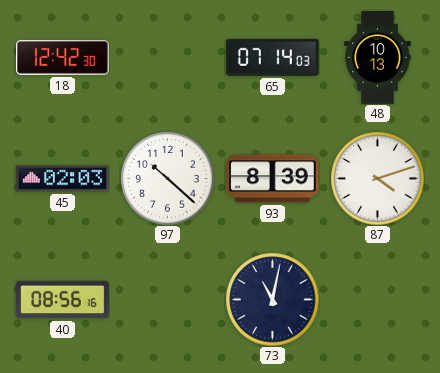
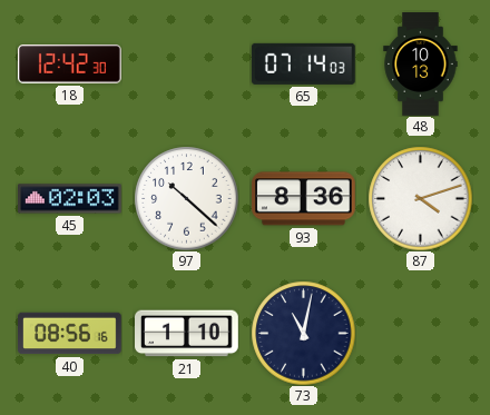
93: 8:39 -> 8:36 (304, 199)
21: none -> 1:10 (187, 334)
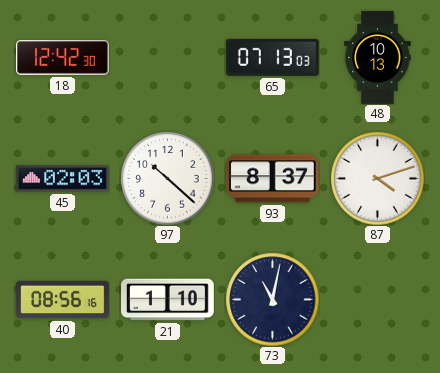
65: 07:14 -> 07:13 (272, 57)
93: 8:36 -> 8:37 (273, 179)
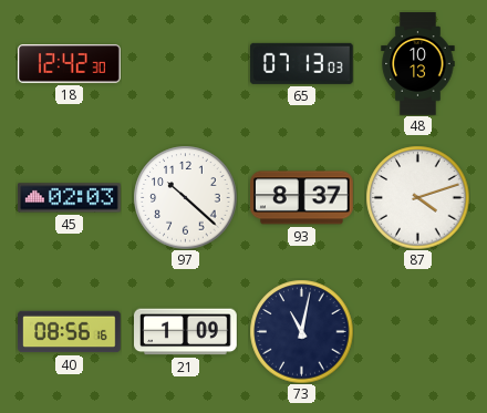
21: 1:10 -> 1:09 (186, 332)
